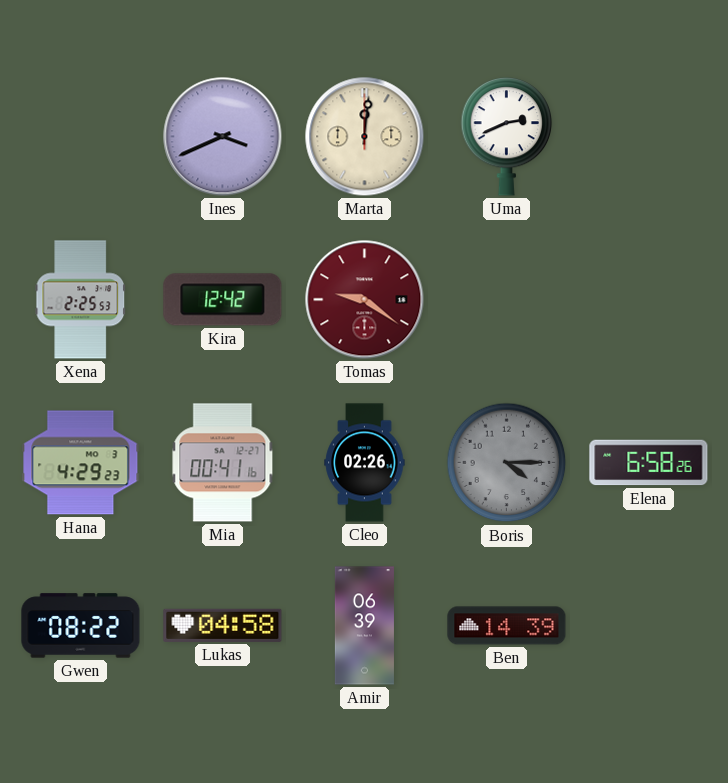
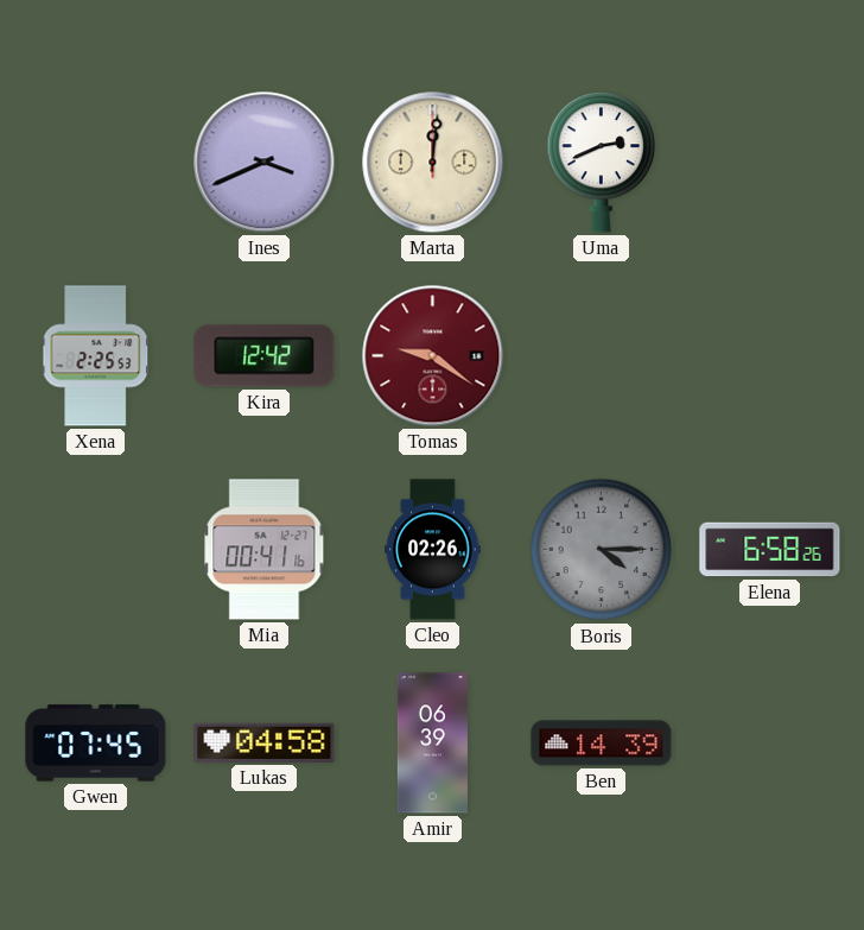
Hana: 4:29 -> none (81, 463)
Gwen: 08:22 -> 07:45 (96, 744)
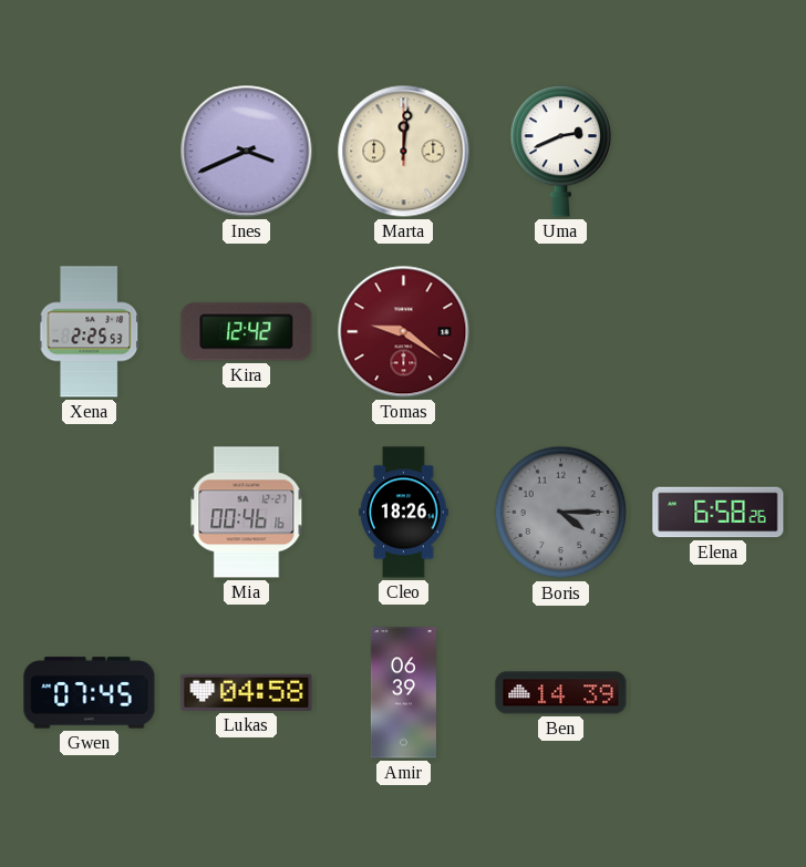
Mia: 00:41 -> 00:46 (247, 513)
Cleo: 02:26 -> 18:26 (404, 513)
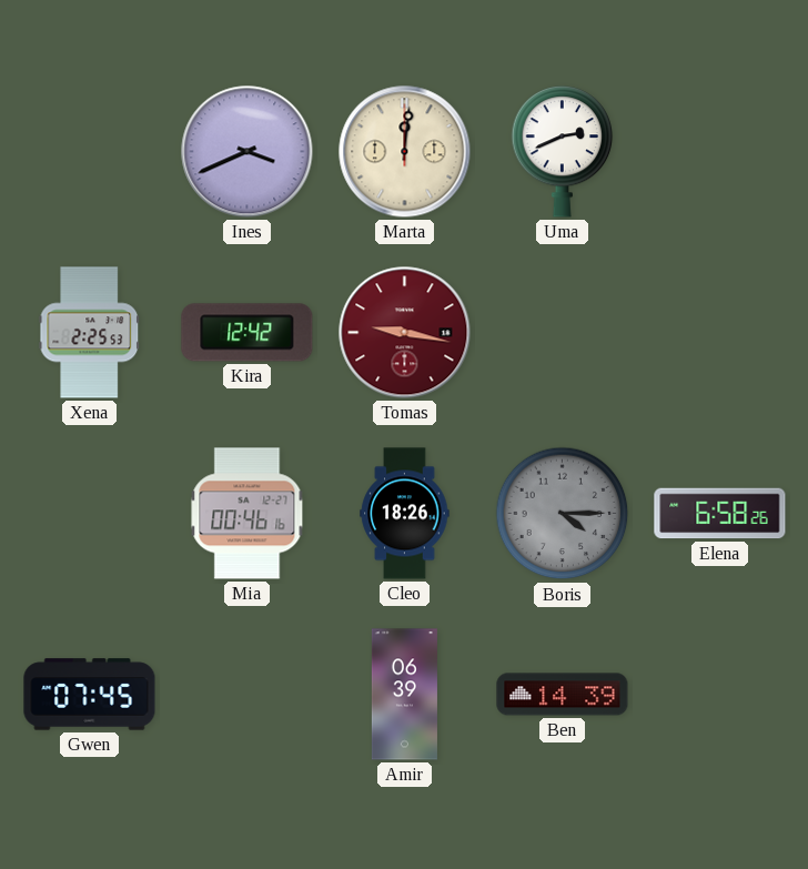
Tomas: 9:21 -> 9:17 (405, 333)
Lukas: 04:58 -> none (247, 692)
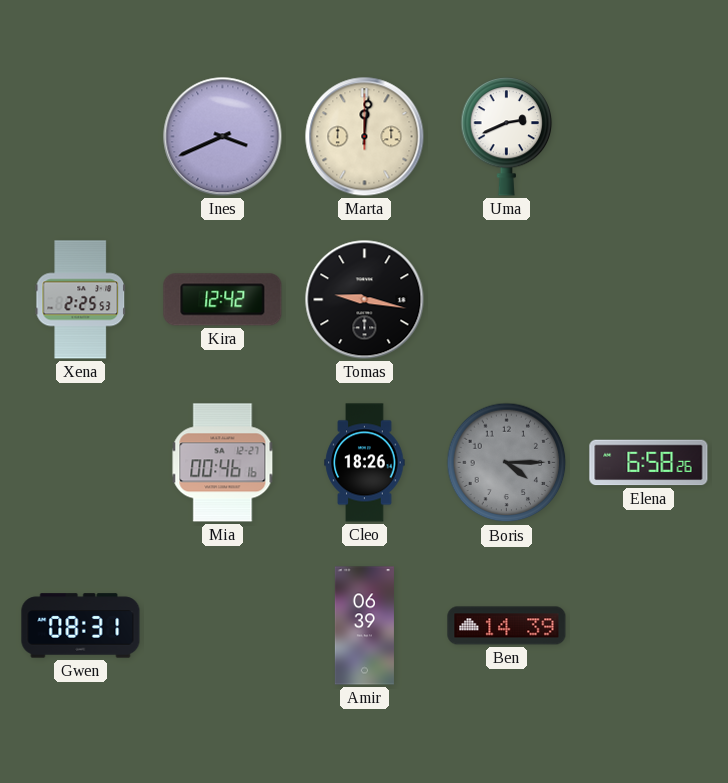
Tomas dial: burgundy -> black (365, 300)
Gwen: 07:45 -> 08:31 (81, 626)
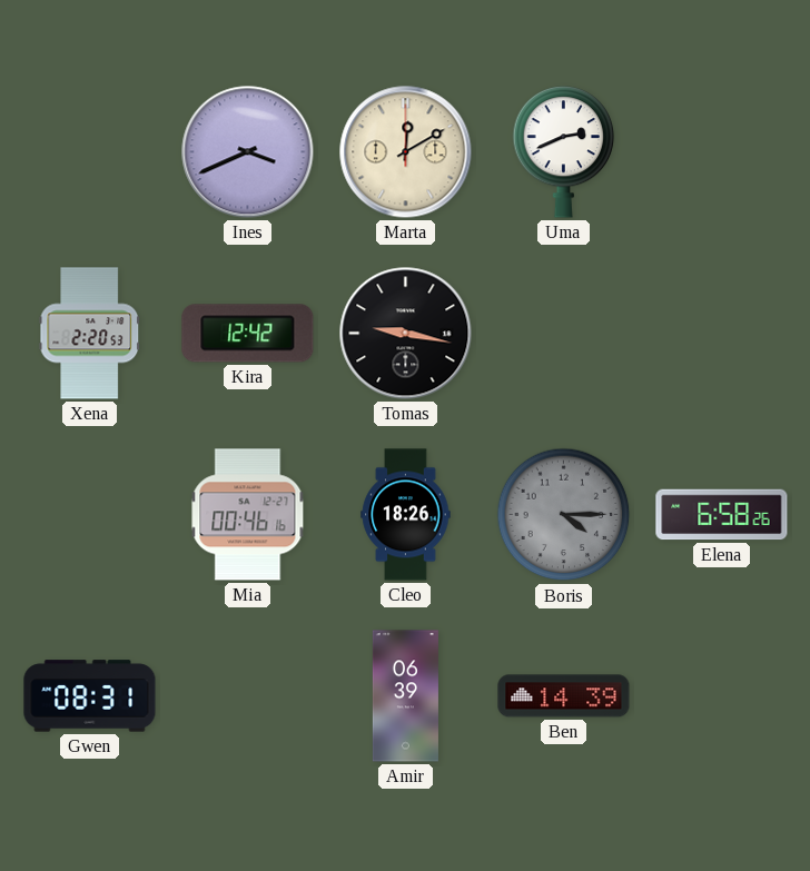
Marta: 12:01 -> 12:10 (406, 152)
Xena: 2:25 -> 2:20 (90, 334)
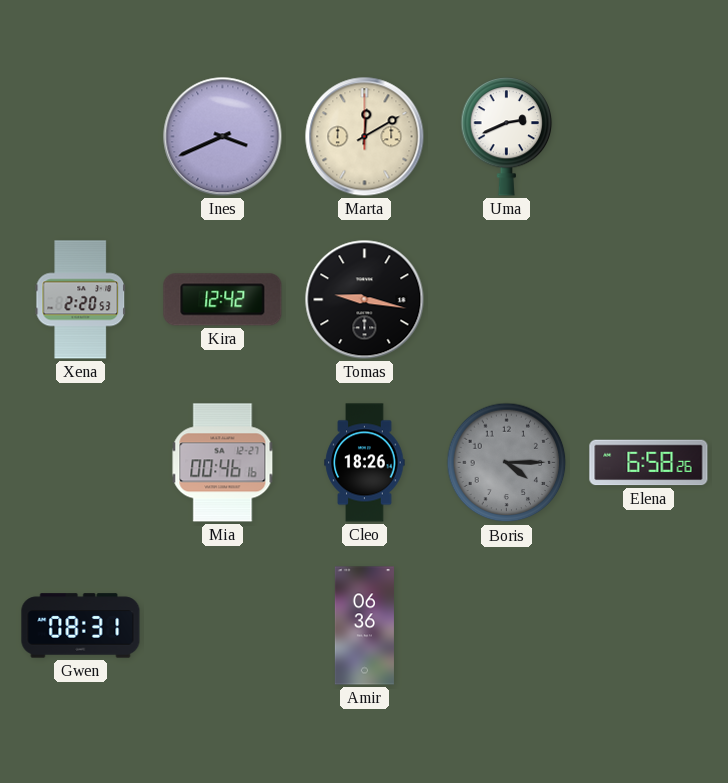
Amir: 06:39 -> 06:36 (364, 626)
Ben: 14:39 -> none (564, 696)
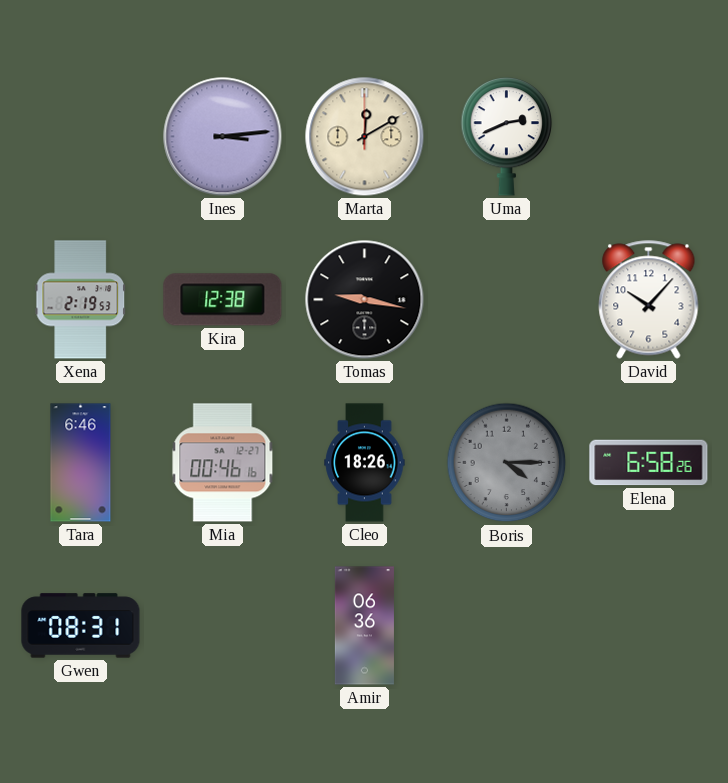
Ines: 3:41 -> 3:14 (223, 137)
Xena: 2:20 -> 2:19 (81, 300)
Kira: 12:42 -> 12:38 (223, 300)
David: none -> 10:07 (649, 300)
Tara: none -> 6:46 (81, 463)
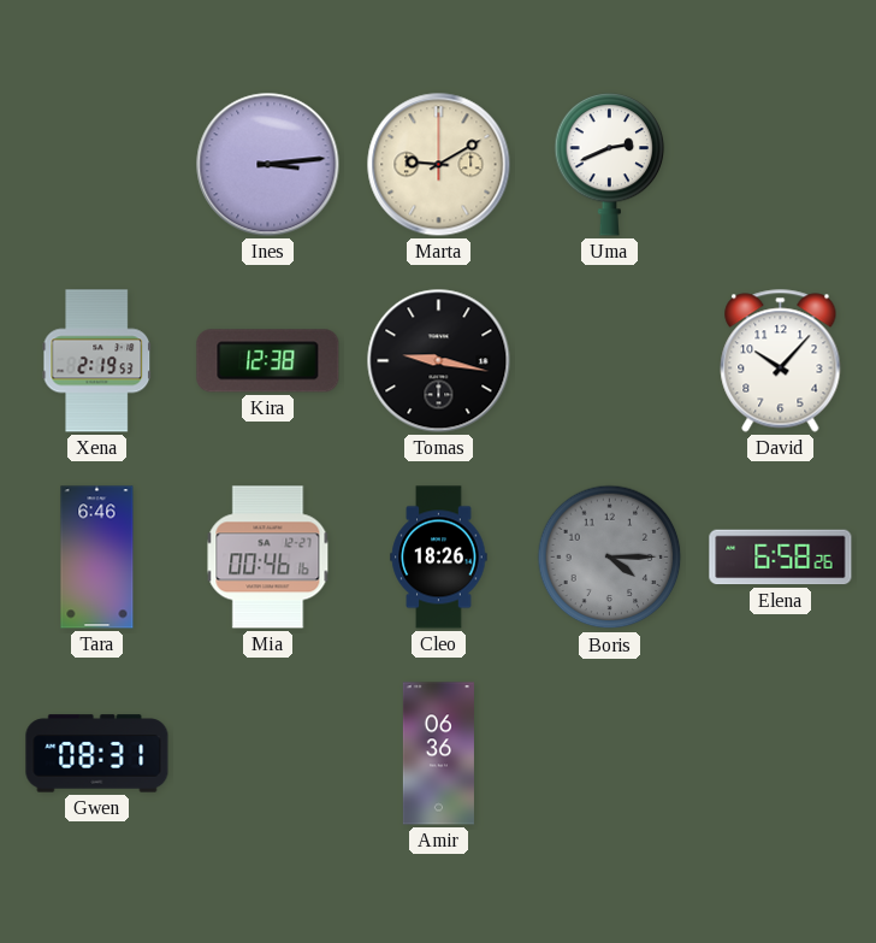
Marta: 12:10 -> 9:10 (439, 165)
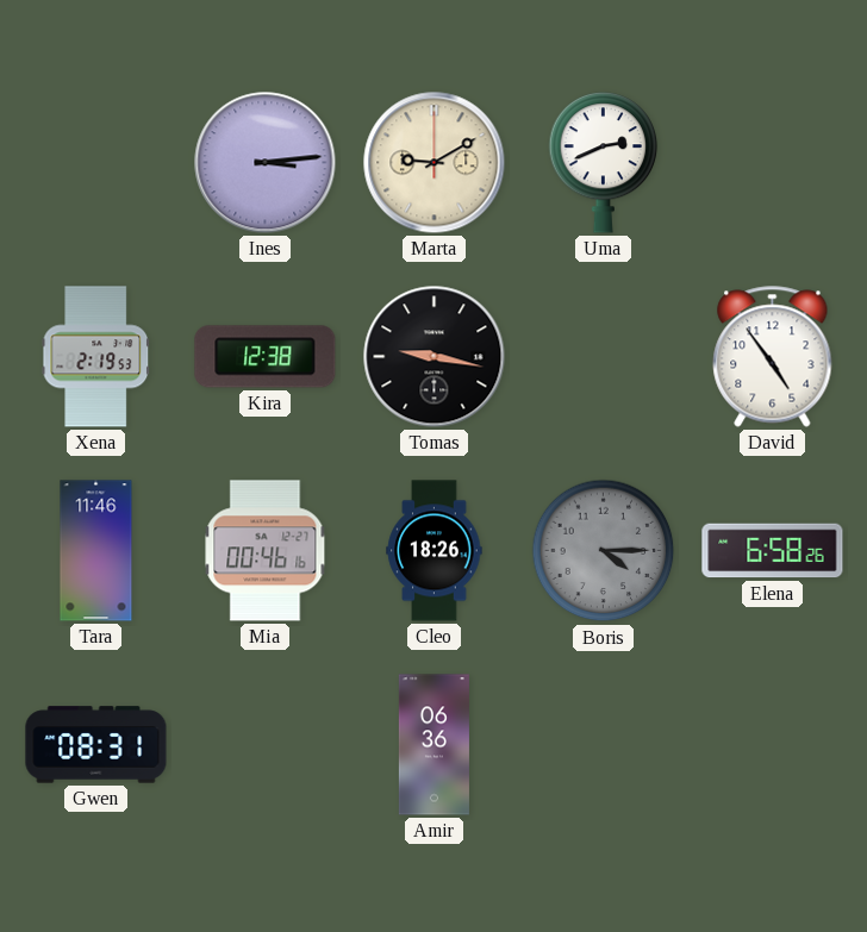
David: 10:07 -> 4:54 (773, 357)
Tara: 6:46 -> 11:46 (96, 551)
